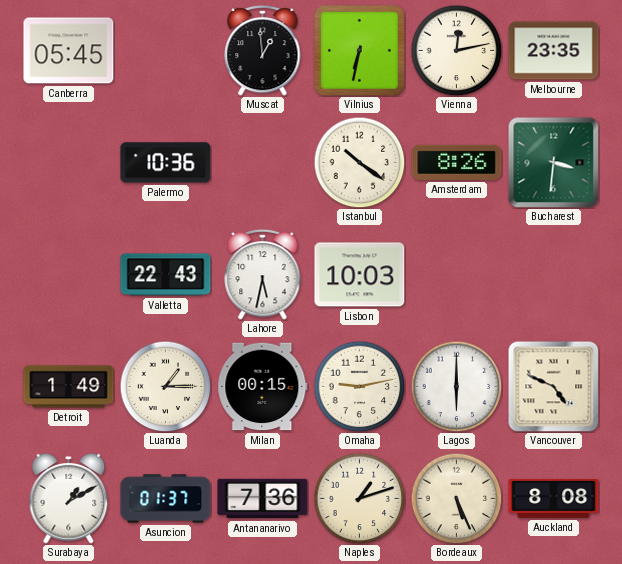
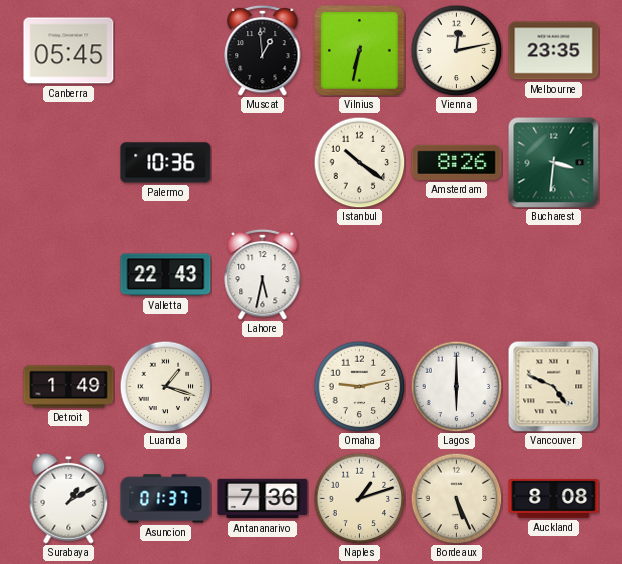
Lisbon: 10:03 -> none (360, 275)
Luanda: 1:15 -> 1:18 (165, 386)
Milan: 00:15 -> none (263, 387)
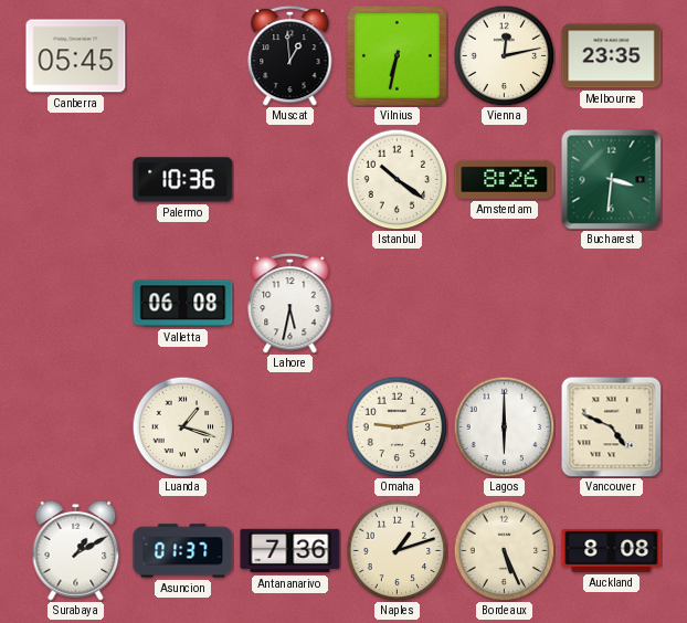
Valletta: 22:43 -> 06:08 (183, 304)
Detroit: 1:49 -> none (69, 387)
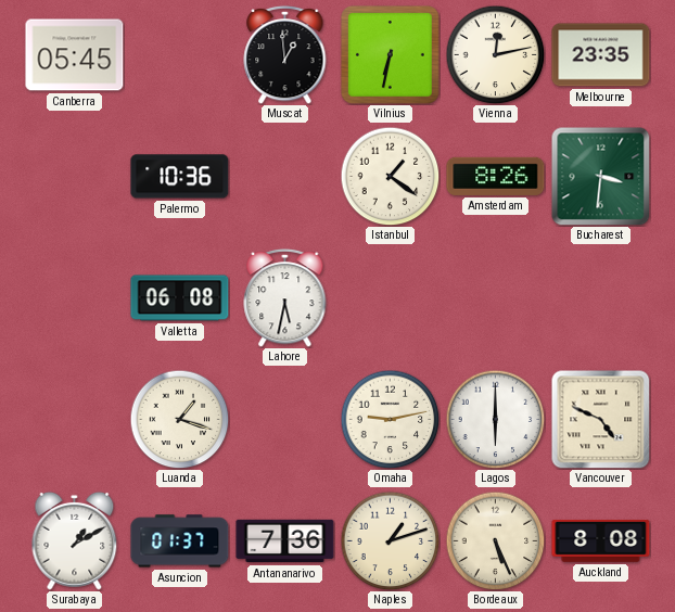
Istanbul: 10:21 -> 1:21 (390, 176)
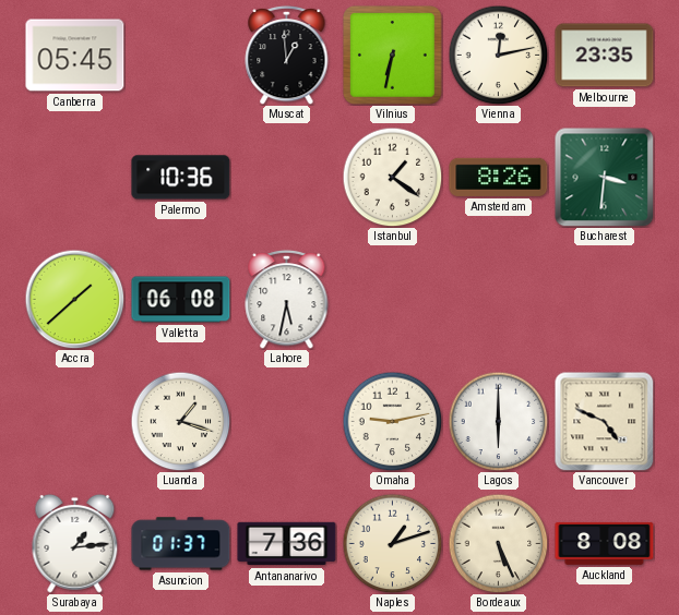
Accra: none -> 1:38 (74, 299)
Surabaya: 1:10 -> 1:14 (75, 543)
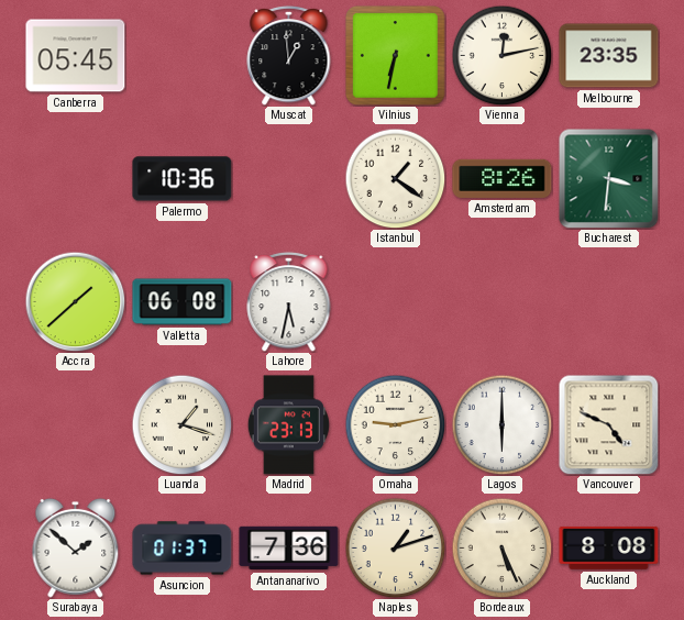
Madrid: none -> 23:13 (288, 425)
Surabaya: 1:14 -> 1:52 (76, 547)
